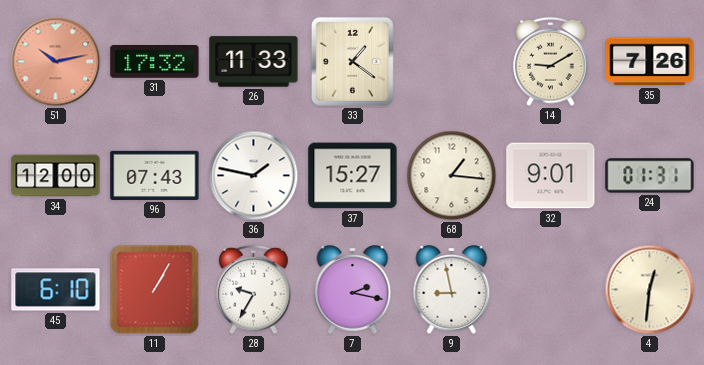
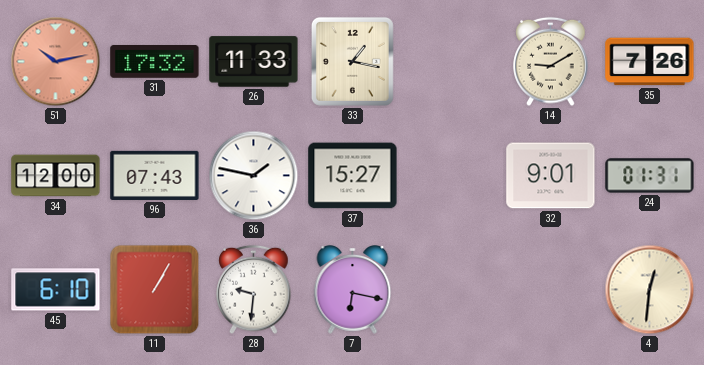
33: 1:21 -> 1:17 (352, 61)
68: 1:16 -> none (452, 176)
28: 9:35 -> 9:31 (254, 290)
7: 2:17 -> 6:17 (353, 290)
9: 8:58 -> none (452, 290)
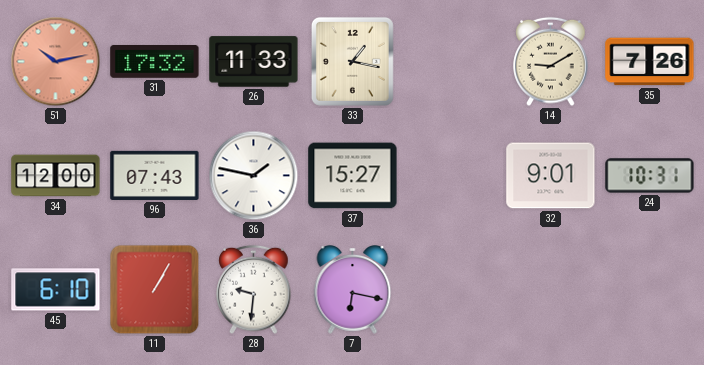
24: 01:31 -> 10:31 (650, 176)
4: 12:31 -> none (650, 290)
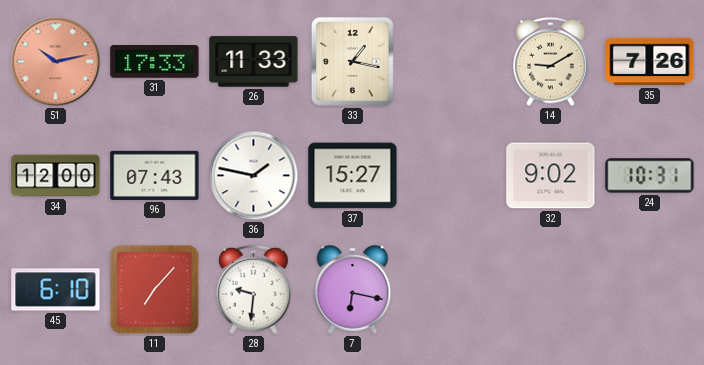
31: 17:32 -> 17:33 (155, 62)
32: 9:01 -> 9:02 (551, 176)
11: 1:05 -> 7:07 (155, 290)
